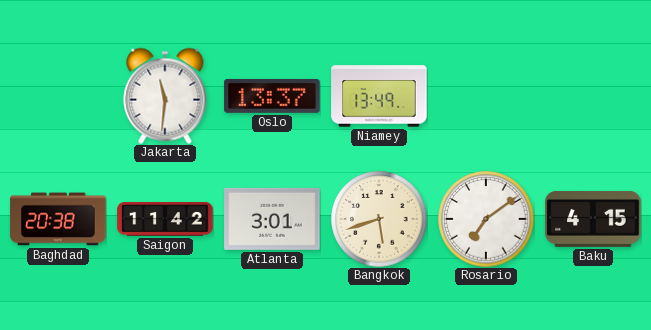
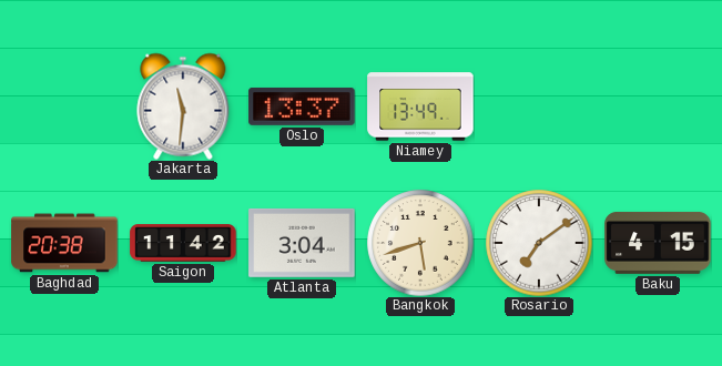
Atlanta: 3:01 -> 3:04 (302, 243)
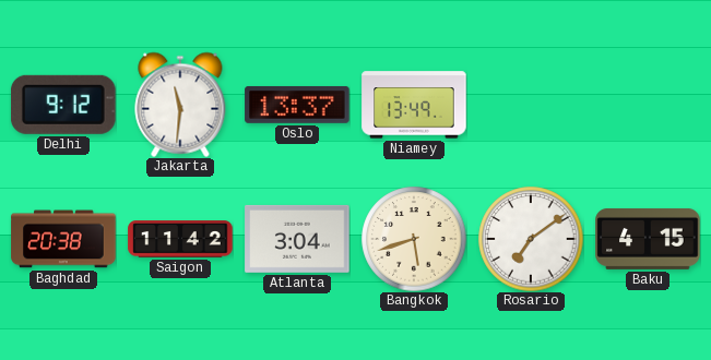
Delhi: none -> 9:12 (63, 105)
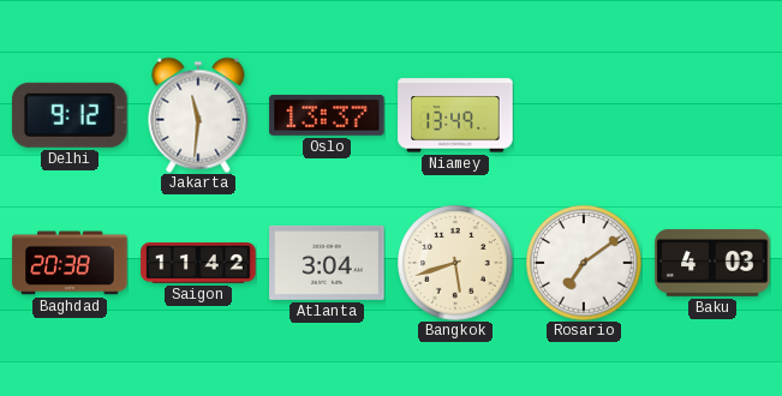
Baku: 4:15 -> 4:03 (712, 263)
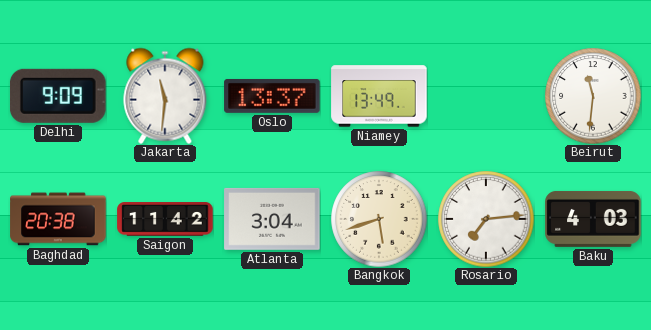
Delhi: 9:12 -> 9:09 (58, 96)
Beirut: none -> 11:31 (593, 96)
Rosario: 7:09 -> 7:14 (486, 219)
